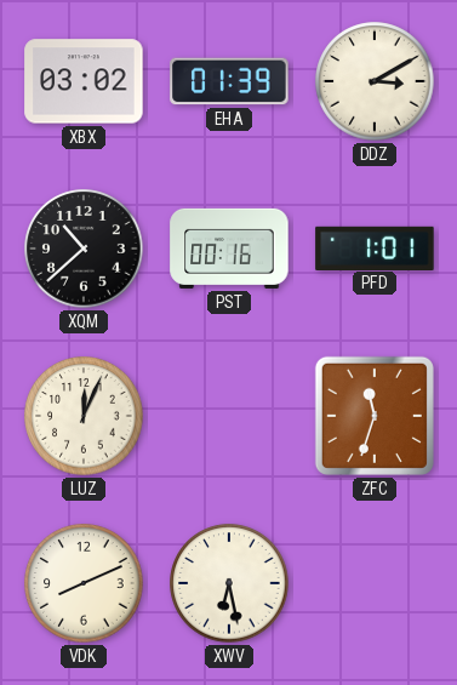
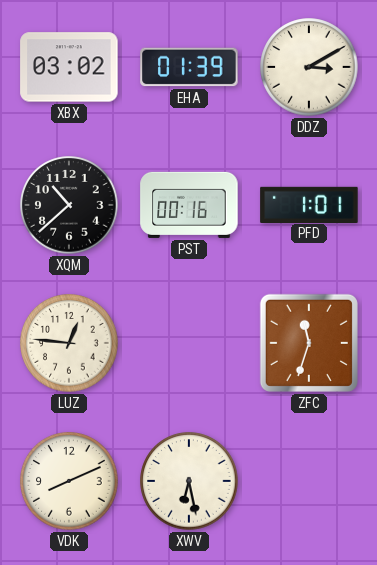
LUZ: 12:04 -> 12:46 (69, 343)
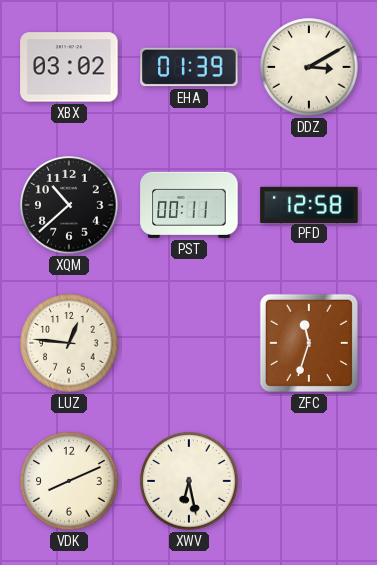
PST: 00:16 -> 00:11 (189, 205)
PFD: 1:01 -> 12:58 (309, 204)
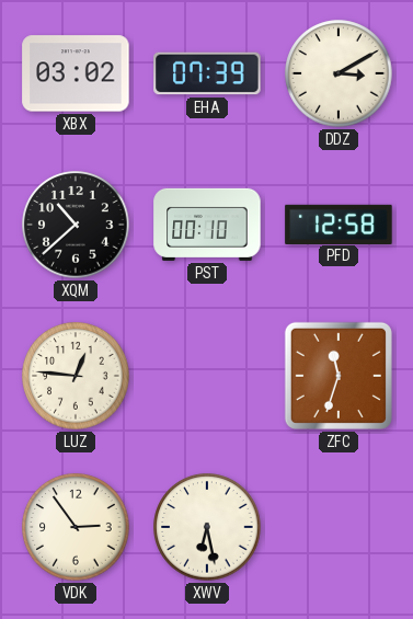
EHA: 01:39 -> 07:39 (207, 73)
PST: 00:11 -> 00:10 (207, 225)
VDK: 8:11 -> 2:54 (76, 527)
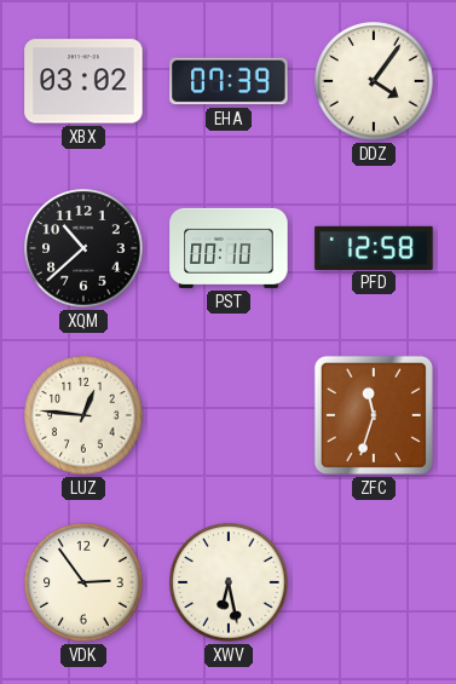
DDZ: 3:10 -> 4:06 (374, 81)
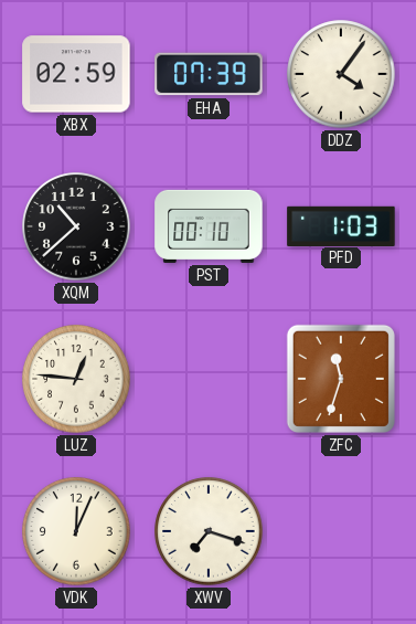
XBX: 03:02 -> 02:59 (76, 74)
PFD: 12:58 -> 1:03 (341, 225)
VDK: 2:54 -> 12:04 (76, 531)
XWV: 6:28 -> 7:18 (209, 531)
